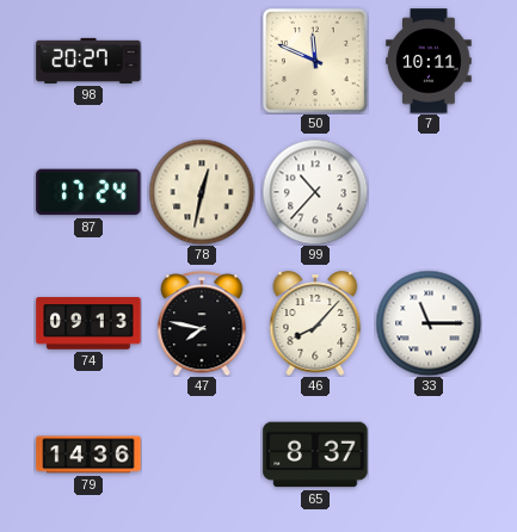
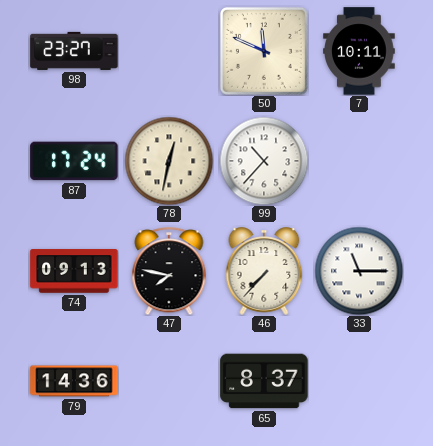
98: 20:27 -> 23:27 (74, 51)
46: 8:07 -> 7:37 (264, 271)
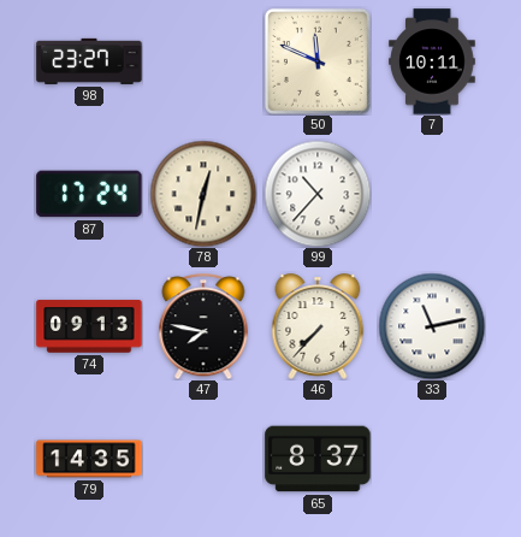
33: 11:15 -> 11:13 (432, 326)
79: 14:36 -> 14:35 (89, 459)
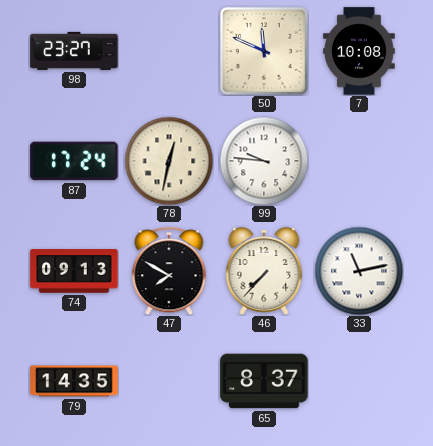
7: 10:11 -> 10:08 (359, 51)
99: 10:37 -> 9:46 (264, 161)
47: 7:47 -> 7:50 (169, 271)
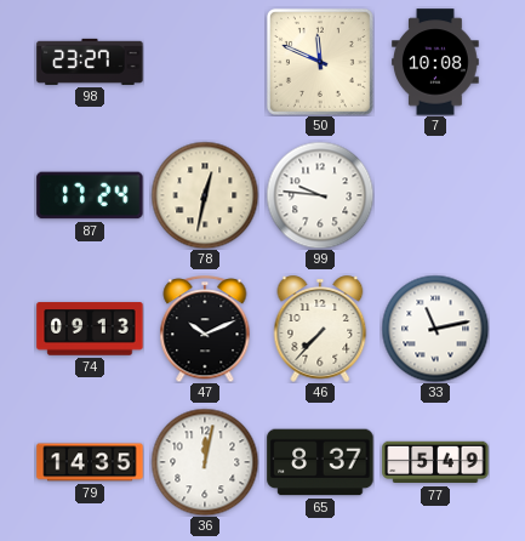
47: 7:50 -> 10:11 (205, 329)
36: none -> 12:02 (205, 462)
77: none -> 5:49 (435, 462)
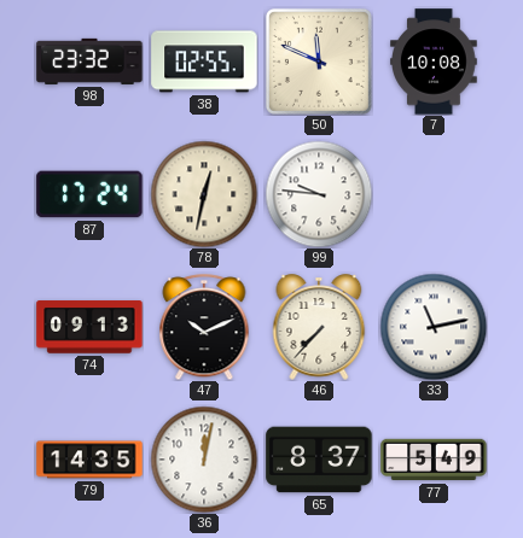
98: 23:27 -> 23:32 (89, 62)
38: none -> 02:55 (204, 62)
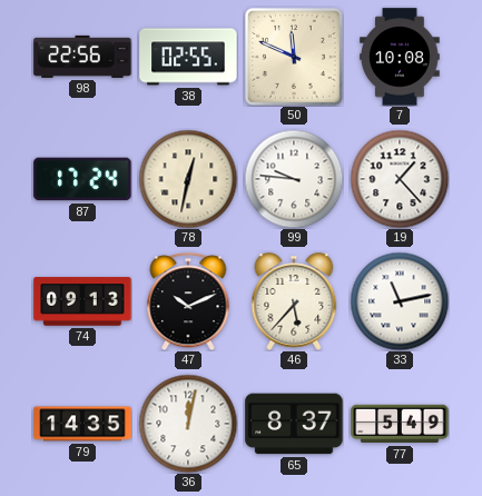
98: 23:32 -> 22:56 (82, 57)
19: none -> 1:23 (400, 179)
46: 7:37 -> 5:37 (294, 301)
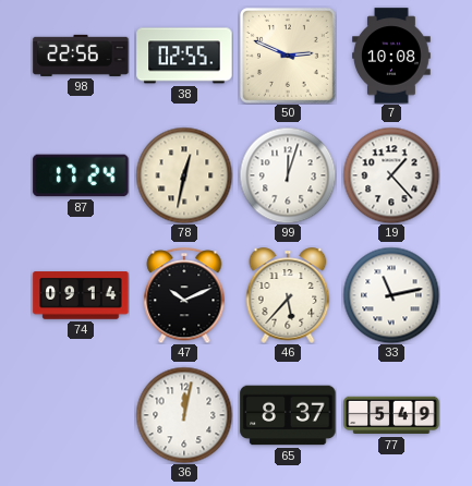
50: 11:49 -> 2:49 (288, 56)
99: 9:46 -> 12:03 (288, 175)
74: 09:13 -> 09:14 (81, 295)
79: 14:35 -> none (82, 424)
